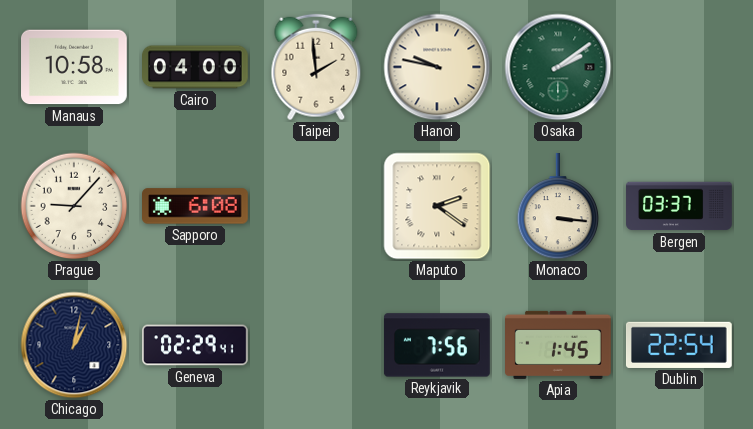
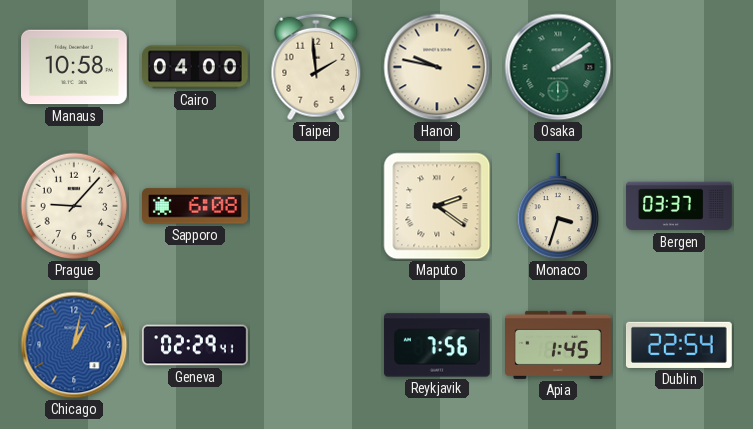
Monaco: 3:16 -> 3:33 (558, 207)
Chicago dial: navy -> blue (74, 345)
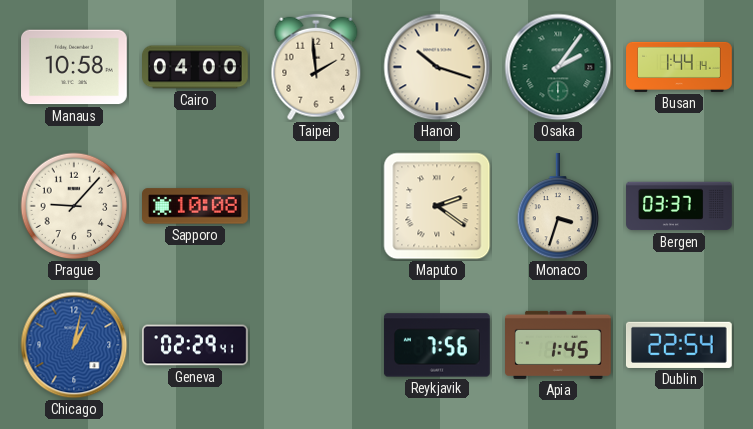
Hanoi: 9:47 -> 10:18 (437, 67)
Osaka: 2:09 -> 2:06 (558, 67)
Busan: none -> 1:44 (679, 67)
Sapporo: 6:08 -> 10:08 (196, 206)
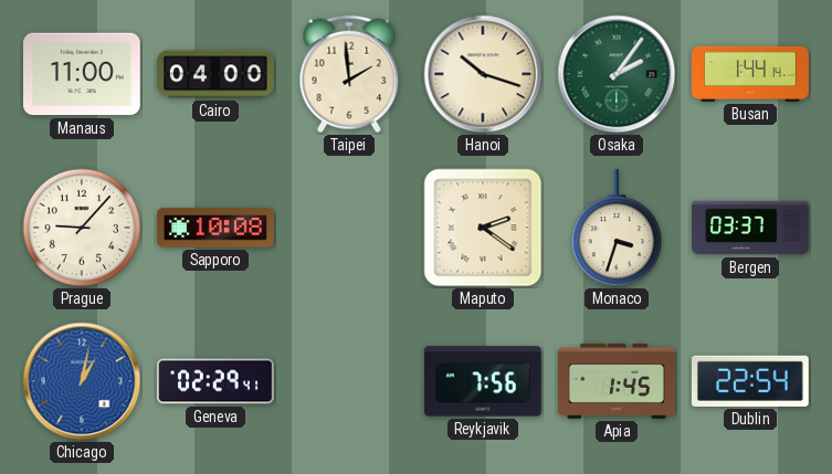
Manaus: 10:58 -> 11:00 (83, 74)
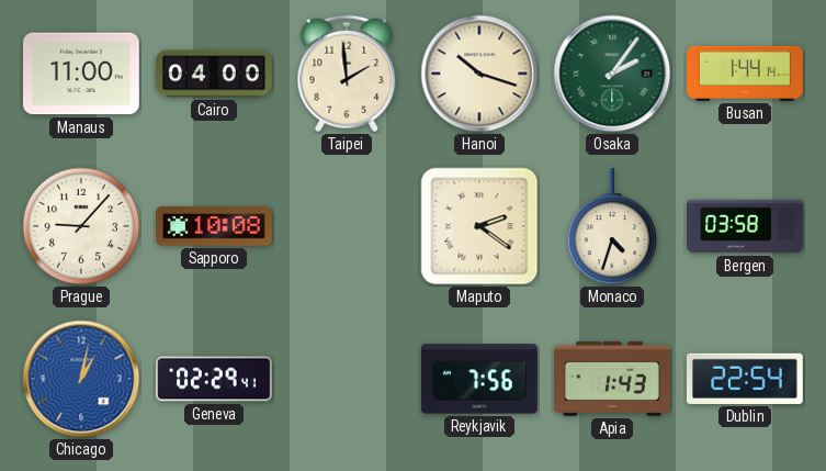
Monaco: 3:33 -> 4:33 (612, 227)
Bergen: 03:37 -> 03:58 (745, 226)
Apia: 1:45 -> 1:43 (613, 379)
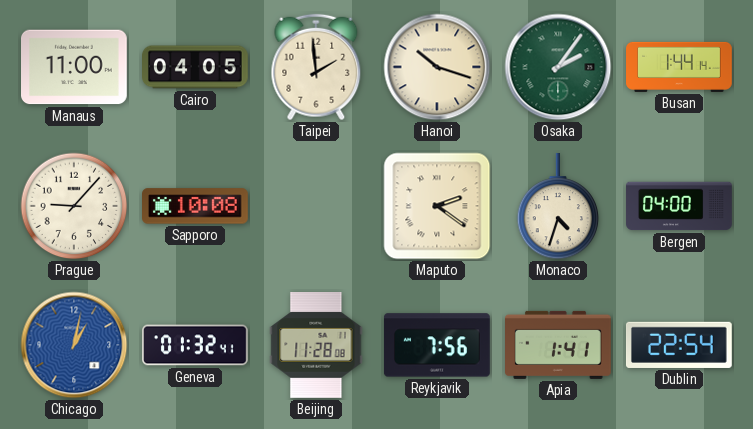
Cairo: 04:00 -> 04:05 (196, 67)
Bergen: 03:58 -> 04:00 (679, 206)
Geneva: 02:29 -> 01:32 (196, 345)
Beijing: none -> 11:28 (316, 346)
Apia: 1:43 -> 1:41 (559, 345)
